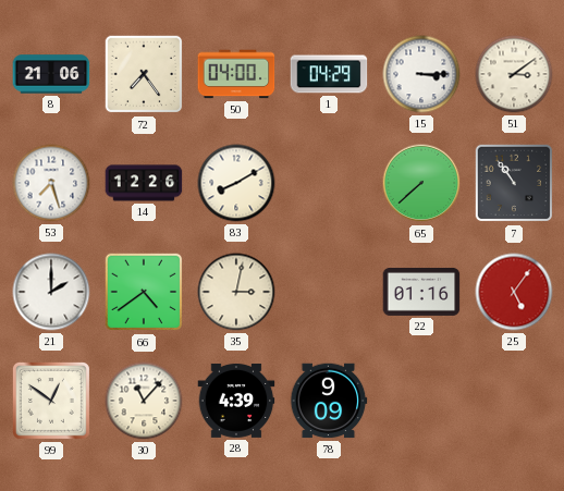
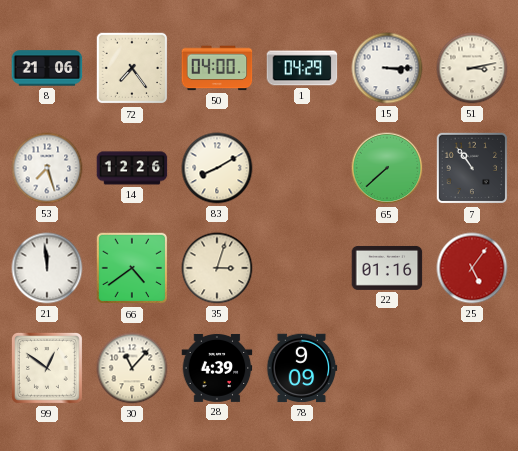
51: 3:09 -> 3:13 (472, 68)
21: 2:00 -> 11:59 (47, 268)
35: 3:02 -> 3:03 (217, 268)
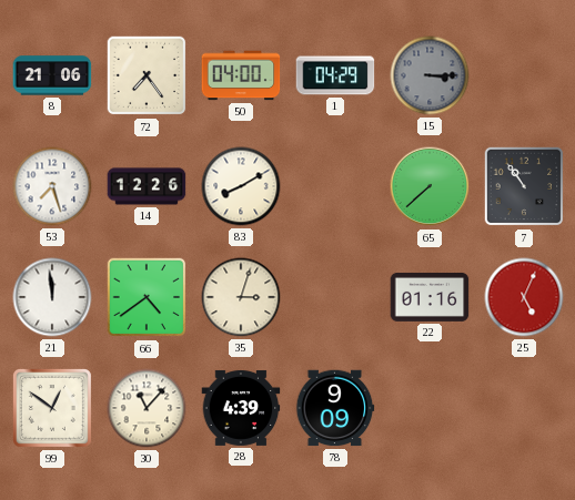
15 dial: white -> grey (430, 75)
51: 3:13 -> none (472, 68)
25: 5:06 -> 5:04 (524, 297)
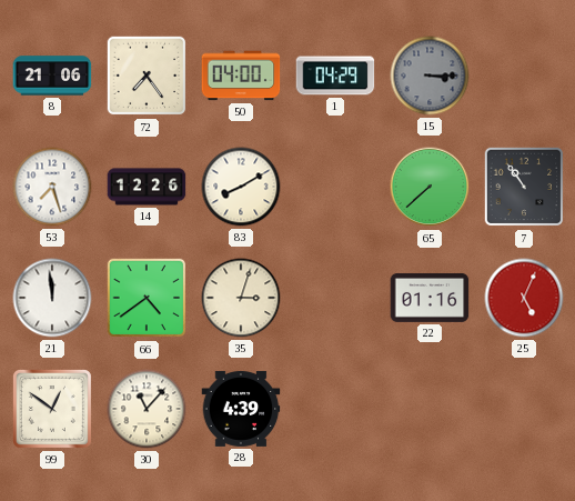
78: 9:09 -> none (335, 408)
